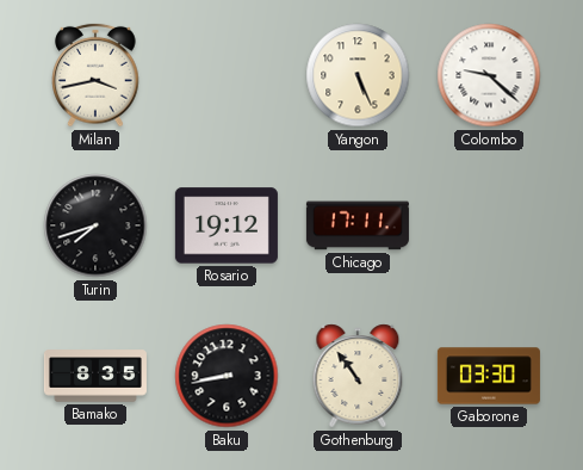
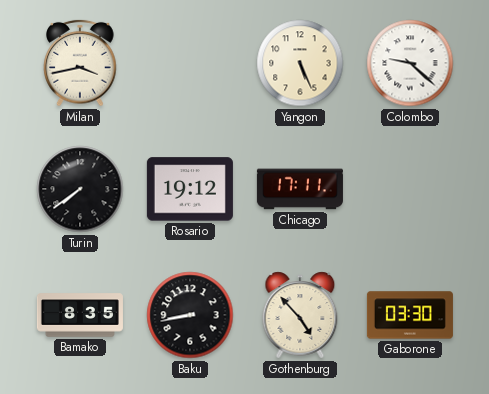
Turin: 7:42 -> 7:39 (80, 189)
Gothenburg: 10:54 -> 4:53 (300, 315)
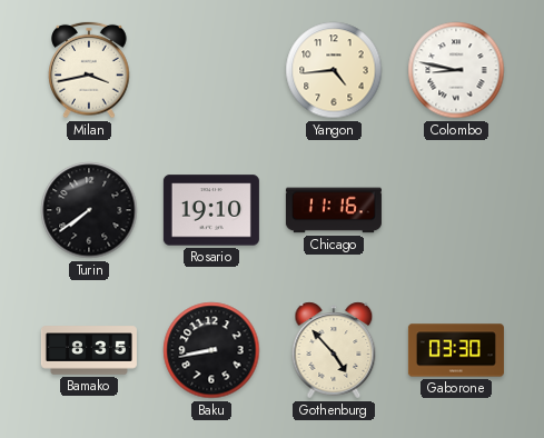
Yangon: 5:26 -> 4:44 (334, 70)
Colombo: 9:22 -> 8:47 (456, 70)
Rosario: 19:12 -> 19:10 (211, 210)
Chicago: 17:11 -> 11:16 (334, 210)
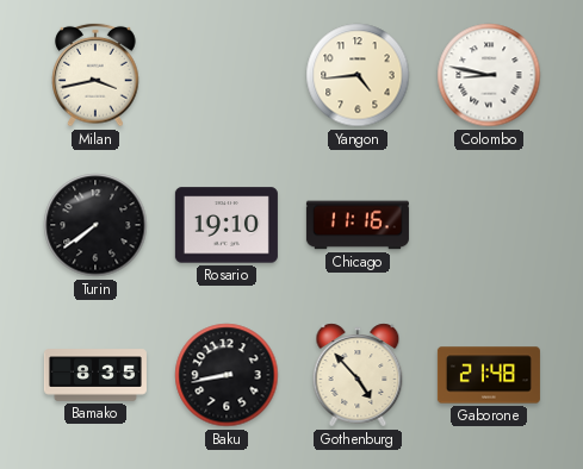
Gaborone: 03:30 -> 21:48 (489, 375)
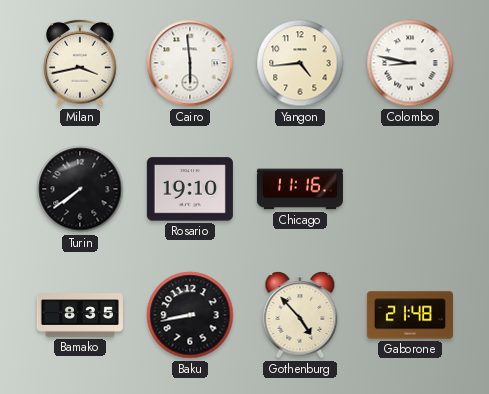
Cairo: none -> 5:59 (190, 63)
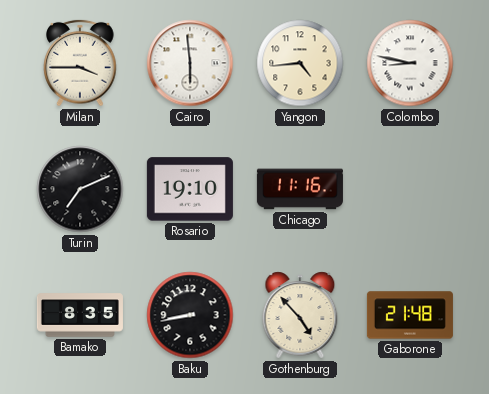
Milan: 3:43 -> 3:45 (80, 63)
Turin: 7:39 -> 7:11 (80, 189)
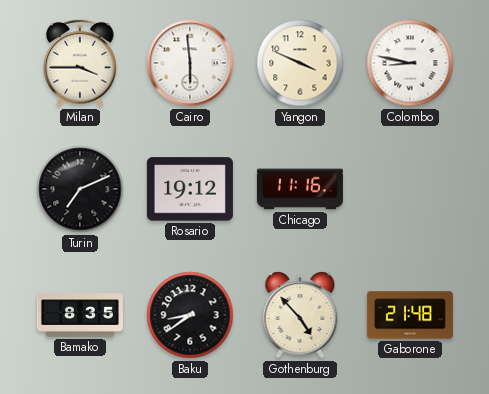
Yangon: 4:44 -> 3:49 (300, 63)
Rosario: 19:10 -> 19:12 (190, 189)
Baku: 8:43 -> 8:39 (190, 315)
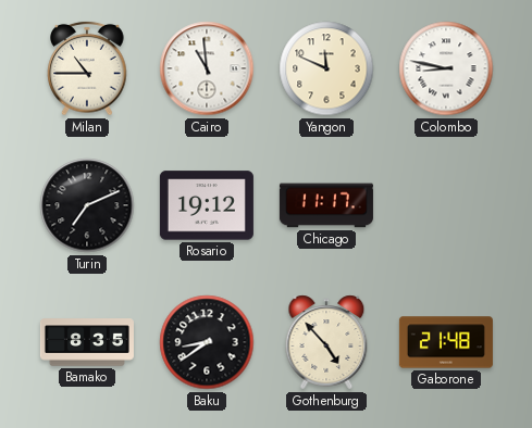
Milan: 3:45 -> 10:45 (87, 68)
Cairo: 5:59 -> 10:59 (207, 68)
Yangon: 3:49 -> 11:49 (326, 68)
Chicago: 11:16 -> 11:17 (326, 205)
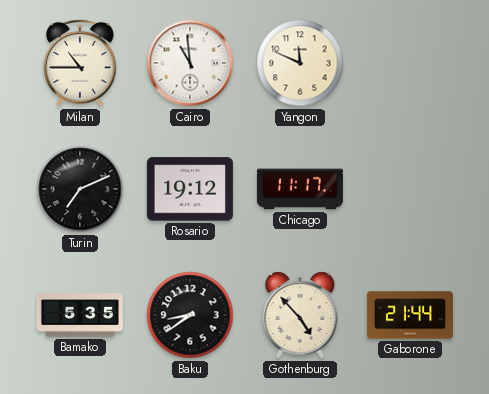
Colombo: 8:47 -> none (446, 68)
Bamako: 8:35 -> 5:35 (80, 315)
Gaborone: 21:48 -> 21:44 (410, 315)
